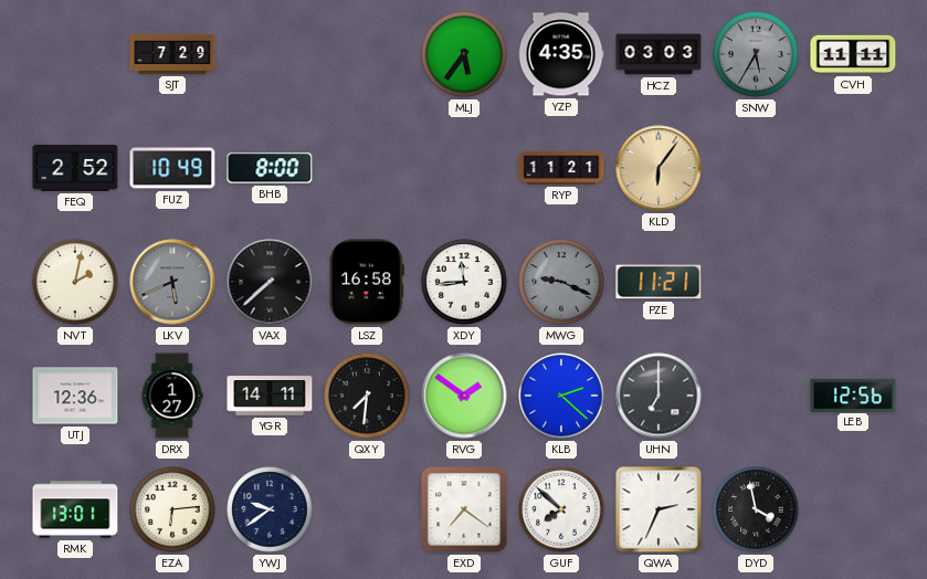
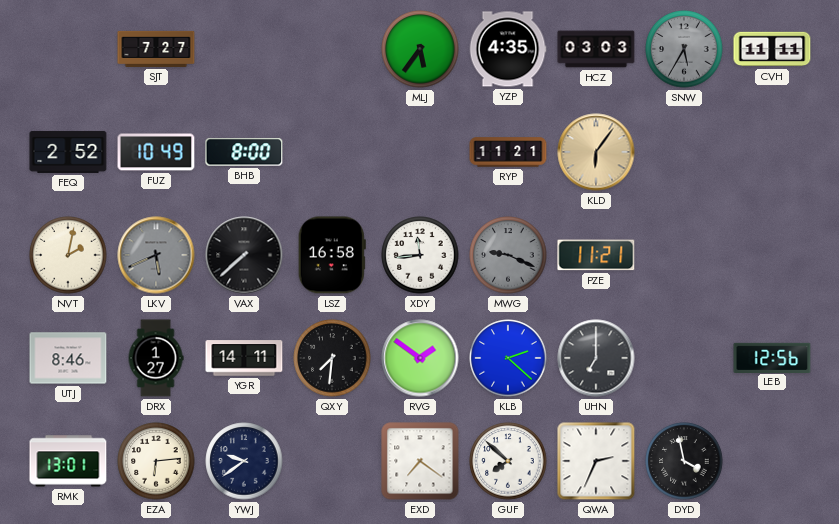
SJT: 7:29 -> 7:27 (156, 49)
UTJ: 12:36 -> 8:46 (68, 358)
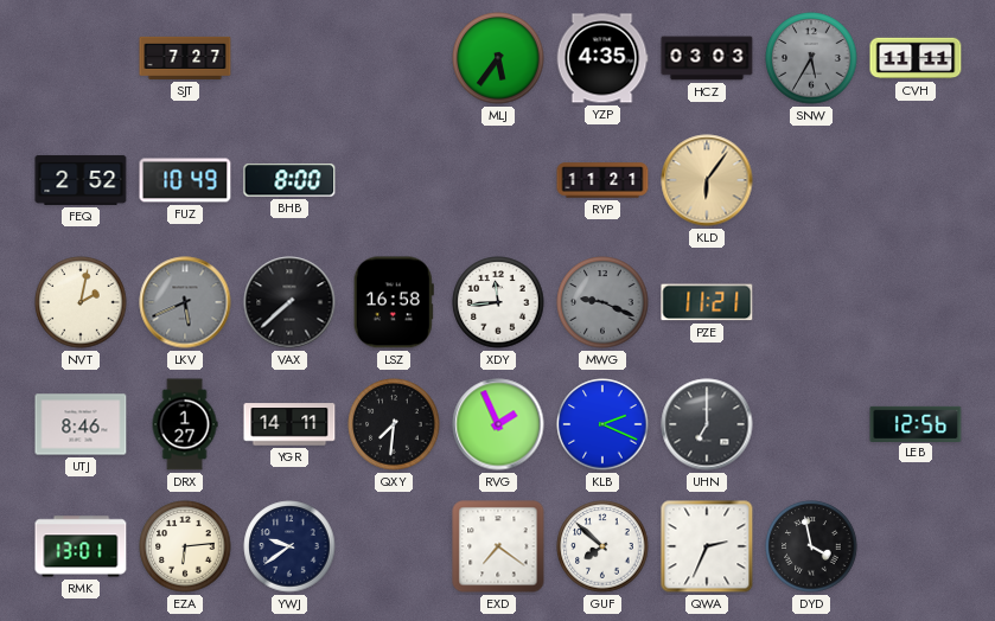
RVG: 1:51 -> 1:56 (498, 424)
KLB: 2:22 -> 2:19 (602, 424)
